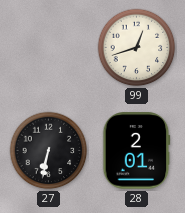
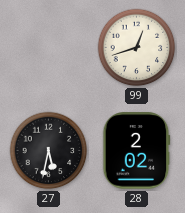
27: 6:32 -> 5:32 (49, 151)
28: 2:01 -> 2:02 (137, 151)
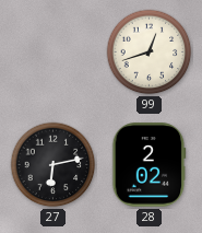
27: 5:32 -> 6:13 (54, 165)
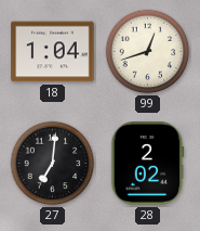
18: none -> 1:04 (53, 52)
27: 6:13 -> 7:01 (53, 164)
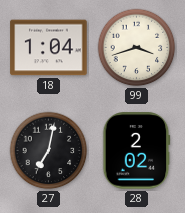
99: 12:42 -> 3:42 (137, 48)
27: 7:01 -> 7:02 (49, 151)
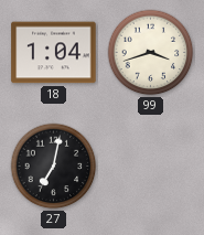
28: 2:02 -> none (137, 151)
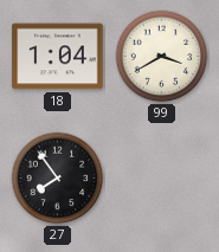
99: 3:42 -> 3:40 (162, 57)
27: 7:02 -> 7:54 (58, 179)
